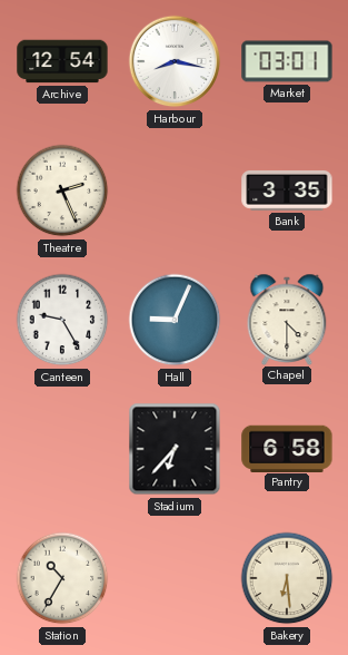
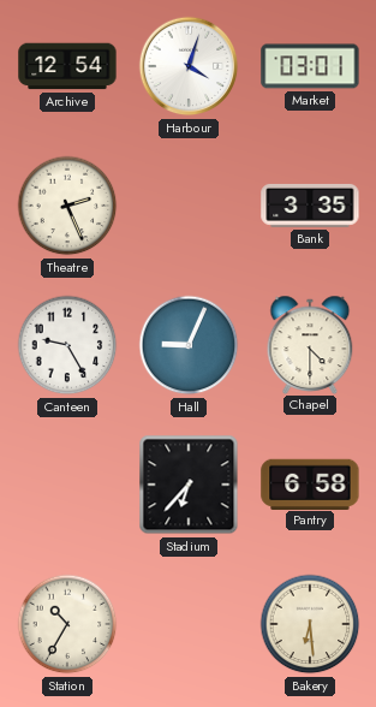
Harbour: 8:17 -> 4:03 (189, 66)
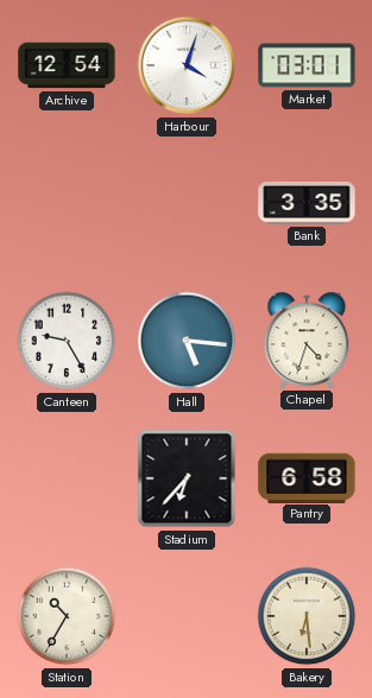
Theatre: 2:26 -> none (67, 206)
Hall: 9:04 -> 5:16 (187, 341)
Chapel: 4:30 -> 4:33 (307, 340)
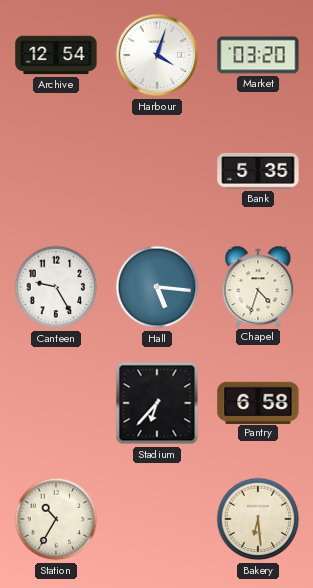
Market: 03:01 -> 03:20 (258, 55)
Bank: 3:35 -> 5:35 (258, 171)
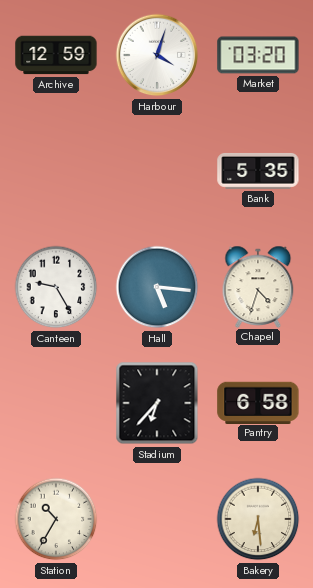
Archive: 12:54 -> 12:59 (56, 55)
